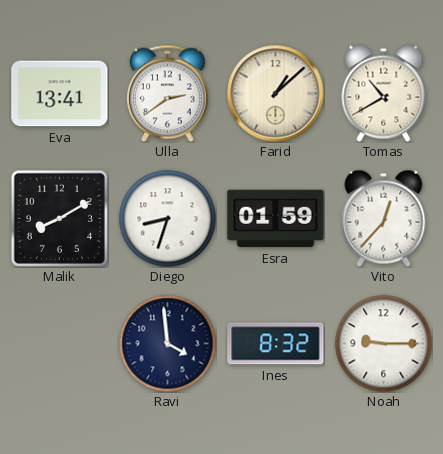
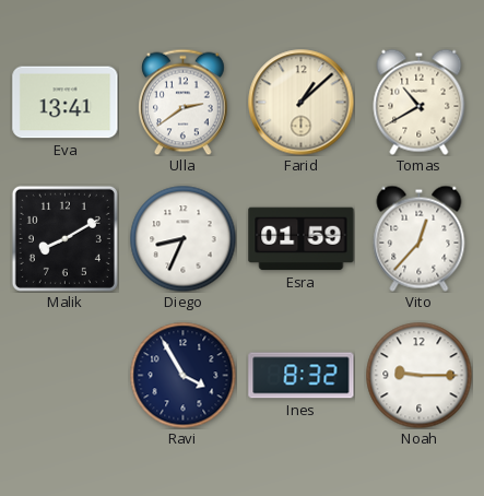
Diego: 8:33 -> 8:34 (182, 238)
Ravi: 3:59 -> 3:55 (182, 375)
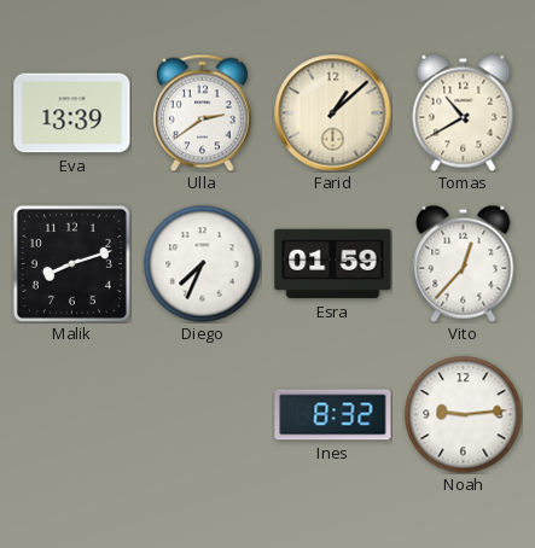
Eva: 13:41 -> 13:39 (72, 113)
Malik: 8:10 -> 8:12 (71, 263)
Diego: 8:34 -> 7:34 (202, 263)
Ravi: 3:55 -> none (182, 375)
Noah: 9:15 -> 9:14 (463, 414)
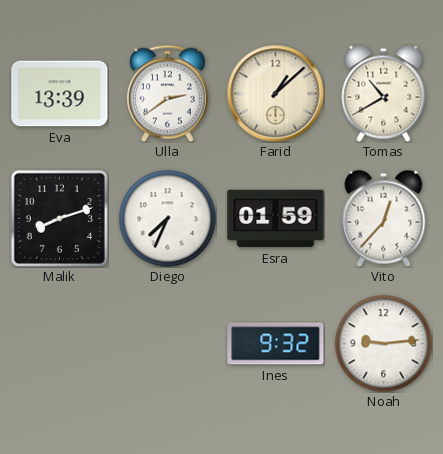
Ines: 8:32 -> 9:32 (276, 344)
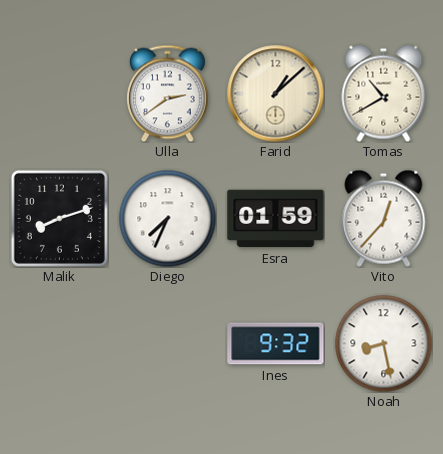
Eva: 13:39 -> none (60, 94)
Noah: 9:14 -> 8:28 (383, 343)
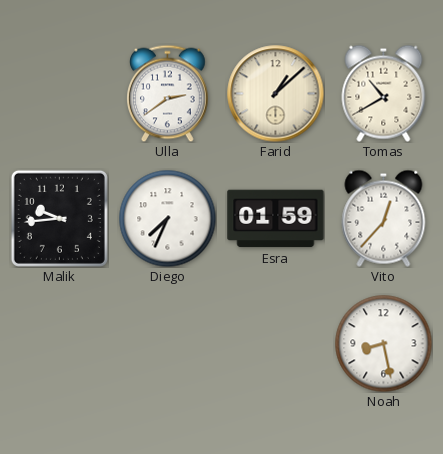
Malik: 8:12 -> 9:44 (59, 218)
Ines: 9:32 -> none (276, 344)
